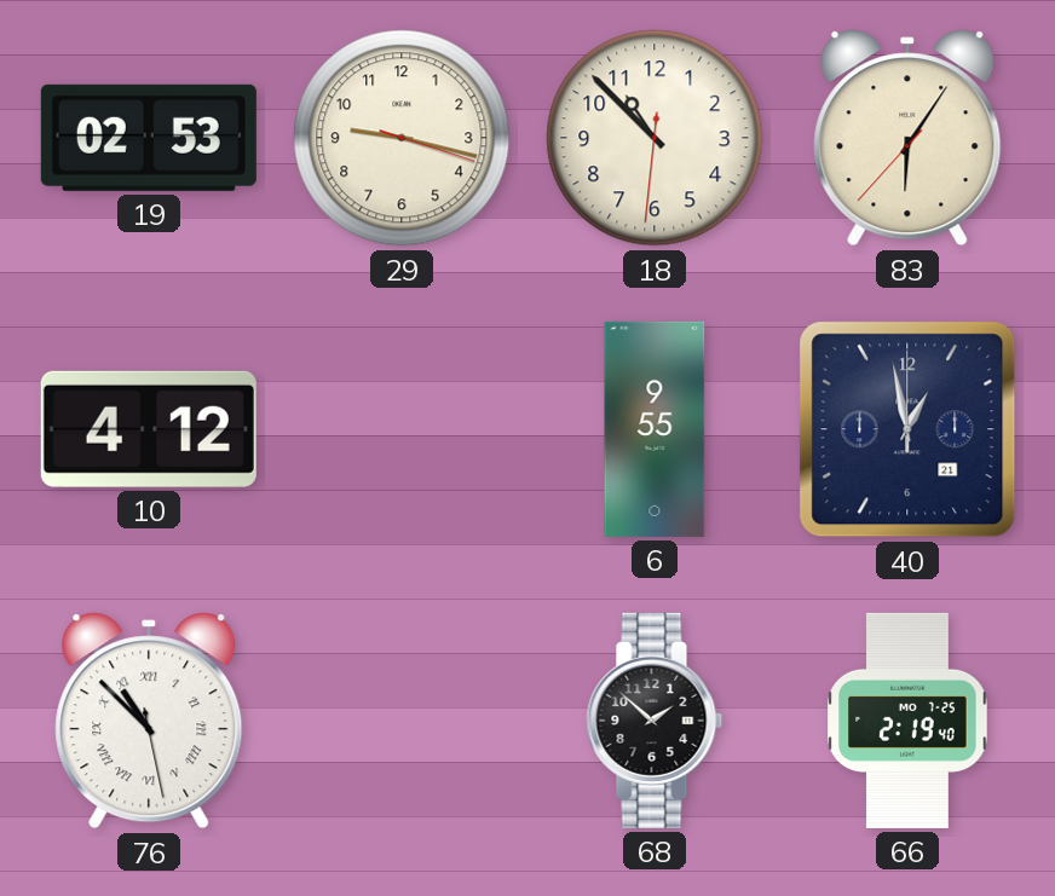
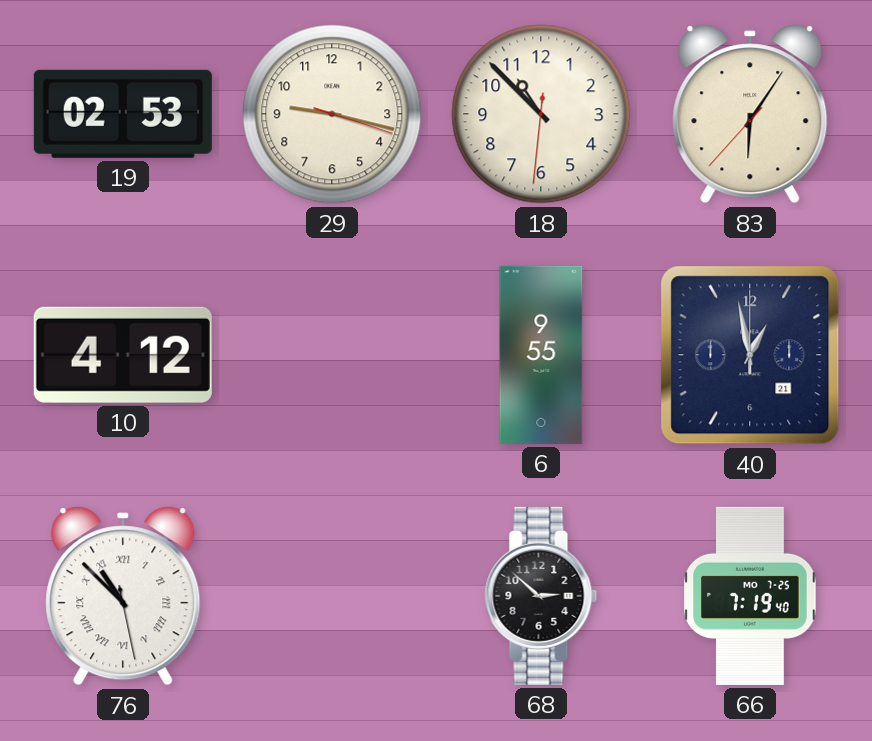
68: 1:52 -> 2:52 (541, 596)
66: 2:19 -> 7:19 (750, 596)
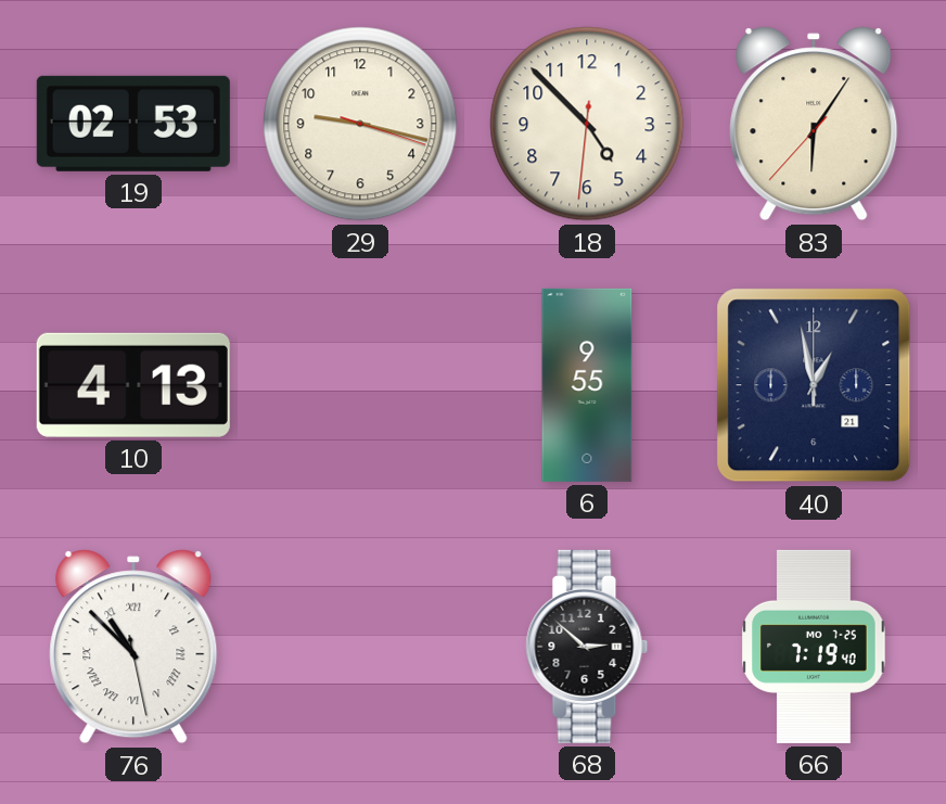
18: 10:52 -> 4:52 (587, 124)
10: 4:12 -> 4:13 (133, 385)
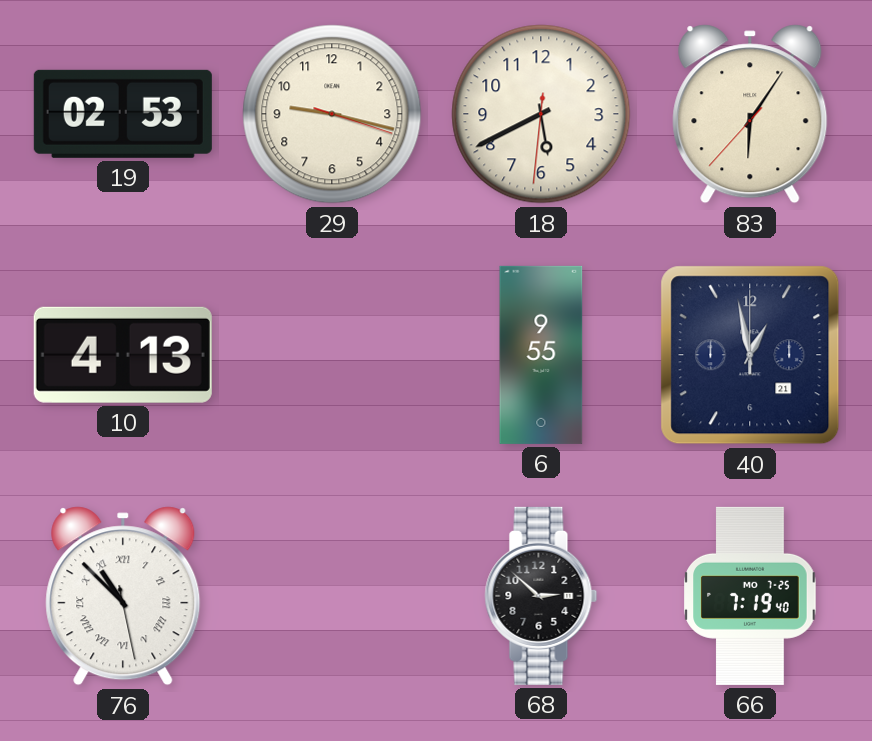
18: 4:52 -> 5:40 (541, 114)
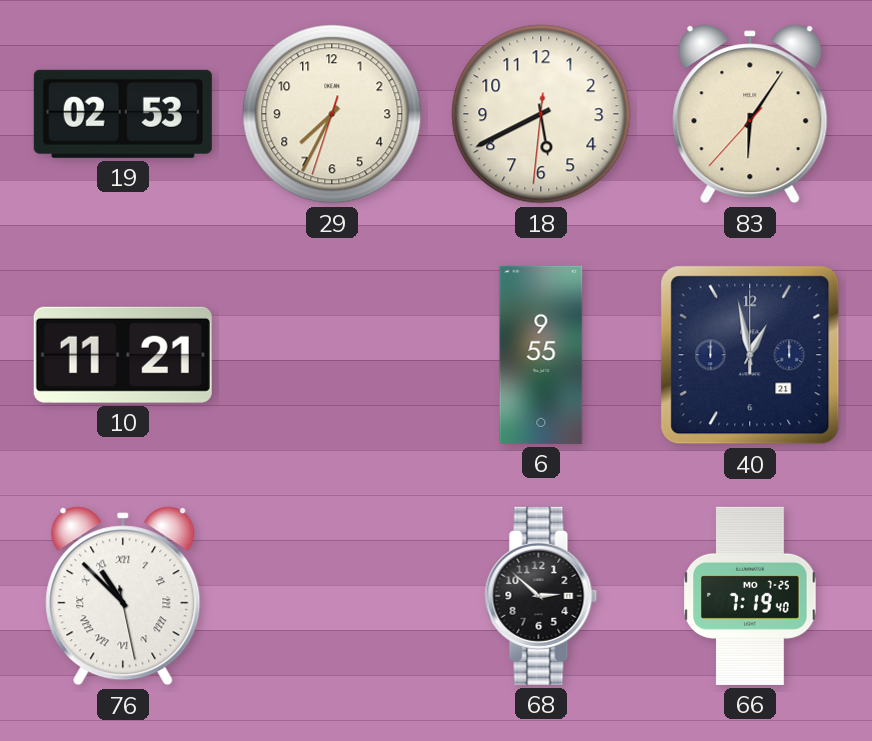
29: 9:17 -> 7:34 (332, 114)
10: 4:13 -> 11:21 (123, 355)
